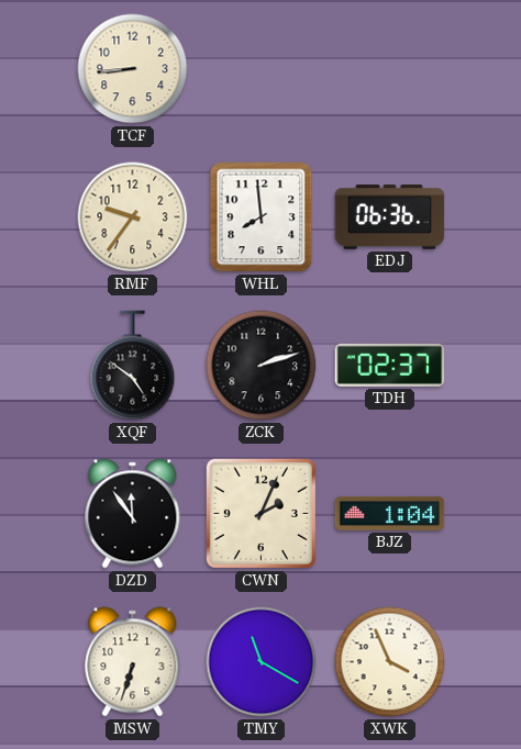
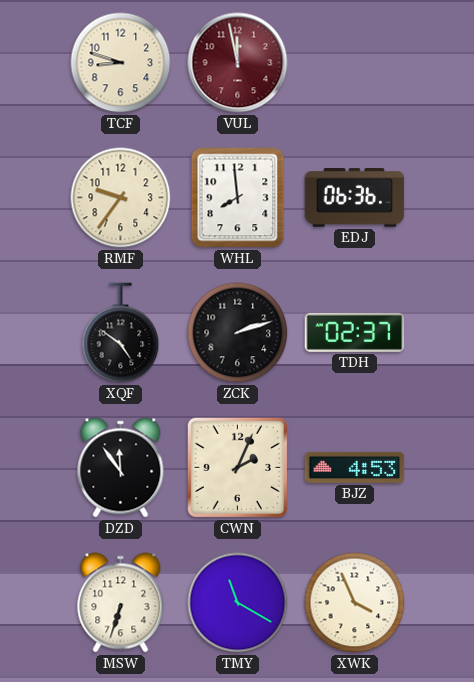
TCF: 8:44 -> 8:48 (121, 63)
VUL: none -> 11:58 (238, 63)
BJZ: 1:04 -> 4:53 (355, 467)
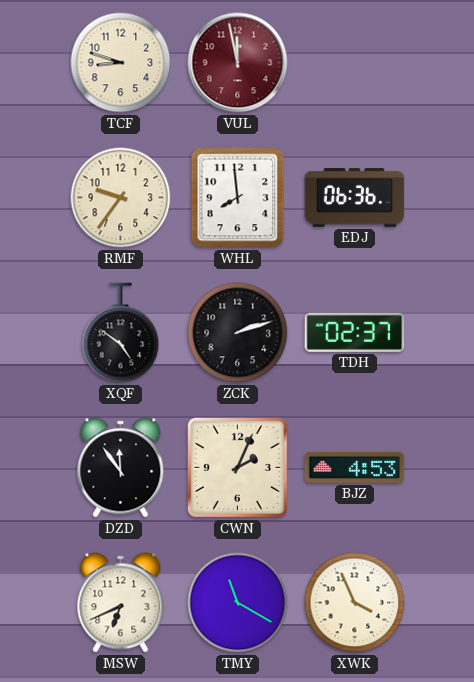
MSW: 6:33 -> 6:41 (121, 603)
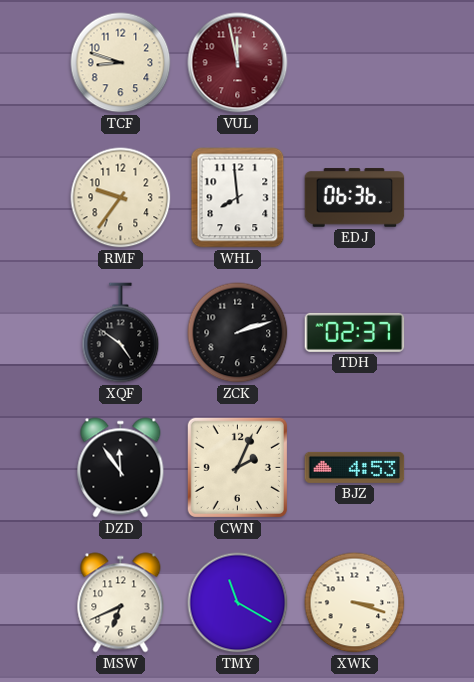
XWK: 3:56 -> 3:18 (355, 603)
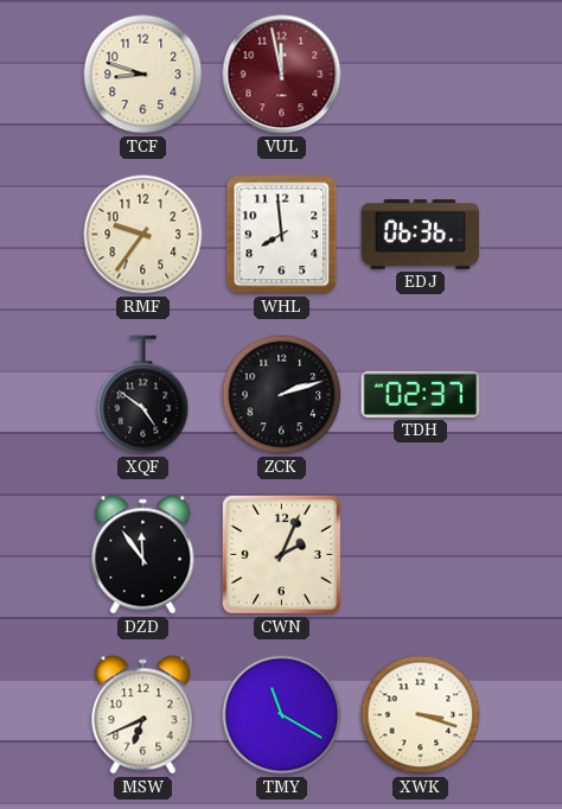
BJZ: 4:53 -> none (355, 467)
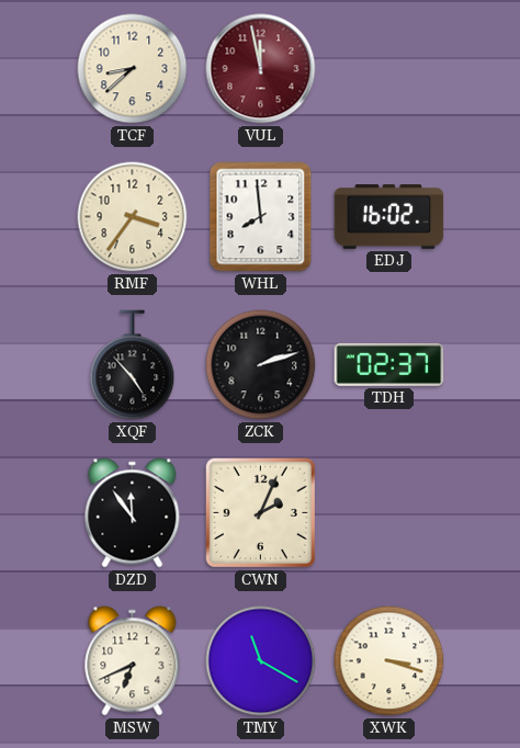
TCF: 8:48 -> 8:38 (133, 69)
RMF: 9:36 -> 3:36 (133, 217)
EDJ: 06:36 -> 16:02 (389, 217)
XQF: 4:51 -> 4:53 (133, 365)
